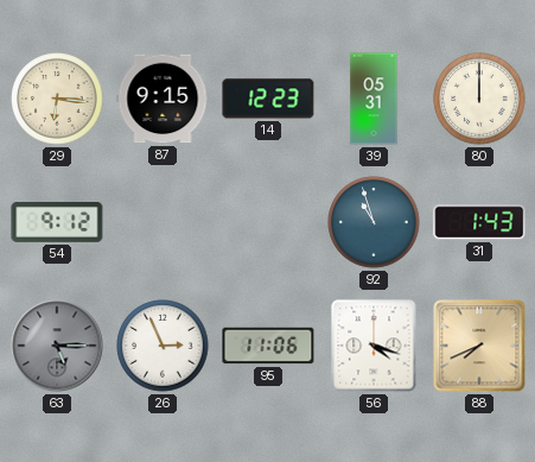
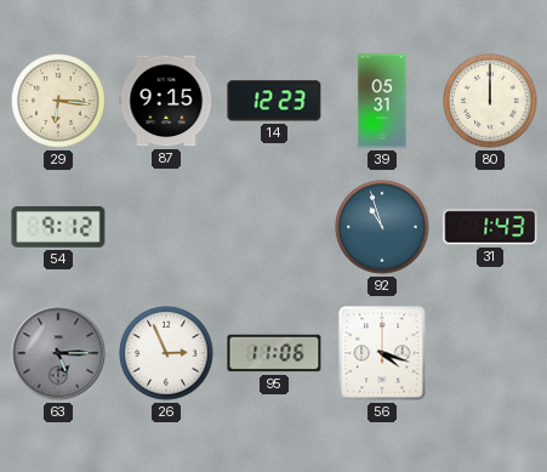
88: 7:41 -> none (479, 346)
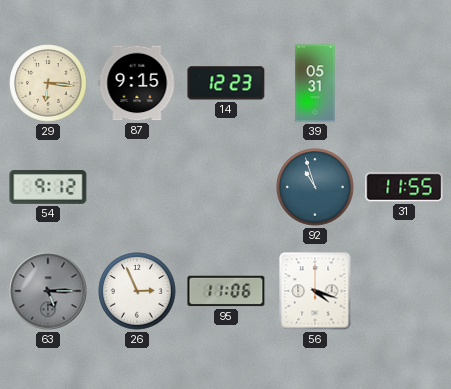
80: 12:00 -> none (490, 101)
31: 1:43 -> 11:55 (404, 187)
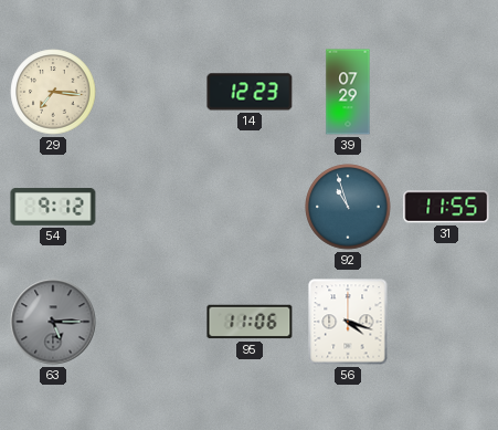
29: 6:16 -> 7:16 (53, 92)
87: 9:15 -> none (137, 83)
39: 05:31 -> 07:29 (348, 92)
26: 2:56 -> none (137, 291)
